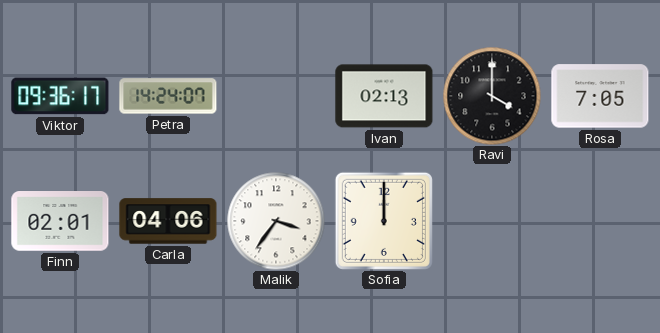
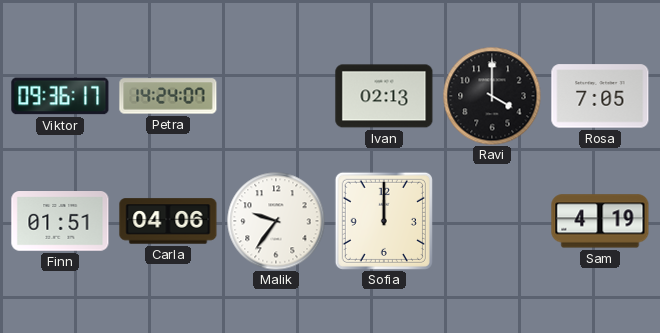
Finn: 02:01 -> 01:51 (60, 222)
Malik: 3:36 -> 9:36 (276, 221)
Sam: none -> 4:19 (600, 221)
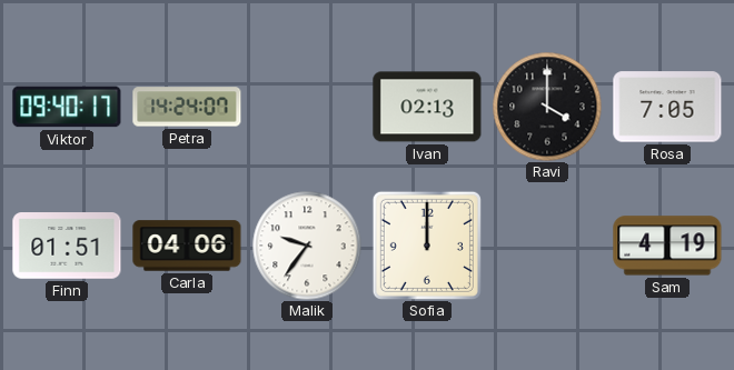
Viktor: 09:36 -> 09:40 (67, 107)
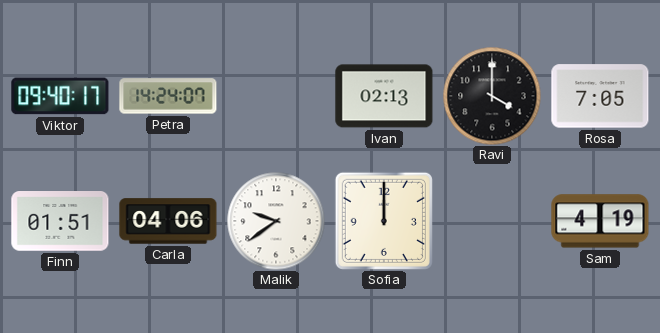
Malik: 9:36 -> 9:39 (276, 221)
